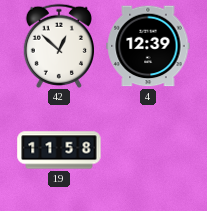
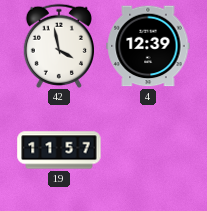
42: 12:52 -> 3:58 (58, 46)
19: 11:58 -> 11:57 (59, 150)
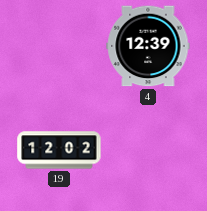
42: 3:58 -> none (58, 46)
19: 11:57 -> 12:02 (59, 150)
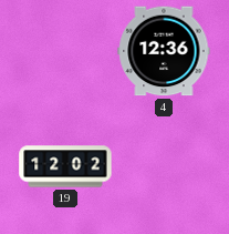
4: 12:39 -> 12:36 (164, 51)
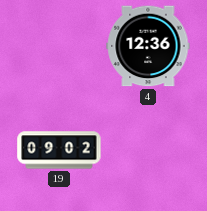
19: 12:02 -> 09:02 (59, 150)
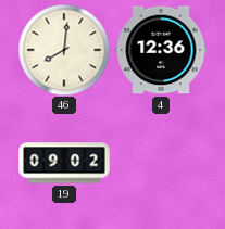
46: none -> 8:01 (64, 50)
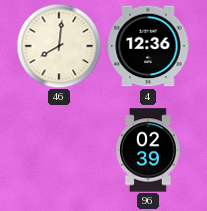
19: 09:02 -> none (64, 163)
96: none -> 02:39 (149, 150)
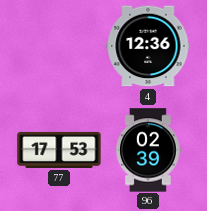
46: 8:01 -> none (59, 46)
77: none -> 17:53 (59, 150)
